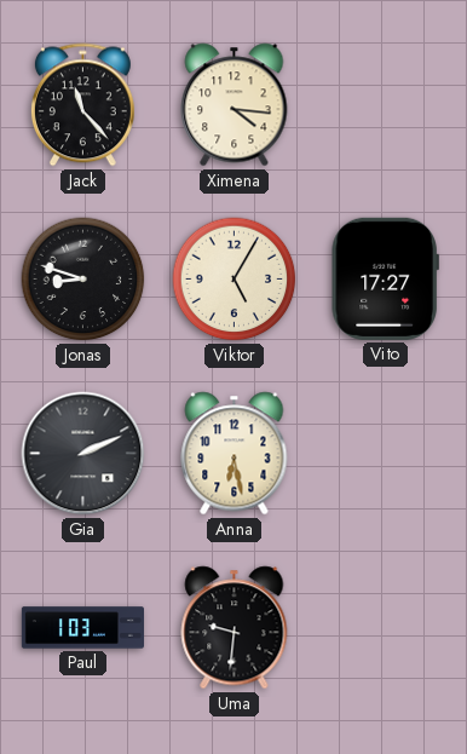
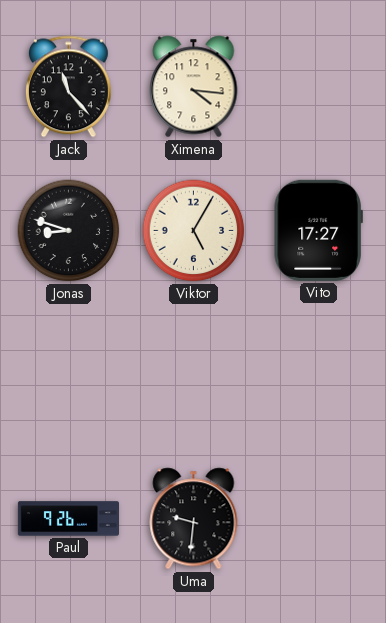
Gia: 2:11 -> none (83, 454)
Anna: 6:28 -> none (235, 454)
Paul: 1:03 -> 9:26 (68, 519)
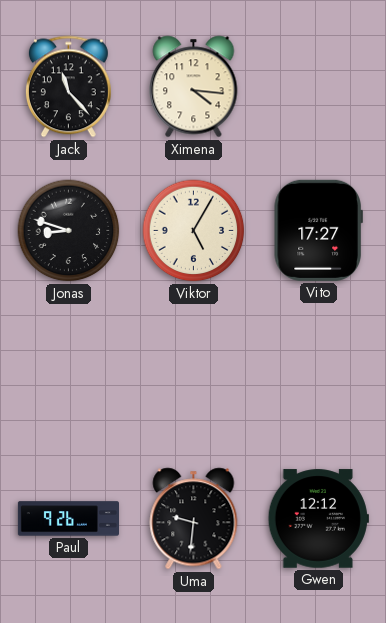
Gwen: none -> 12:12 (318, 519)
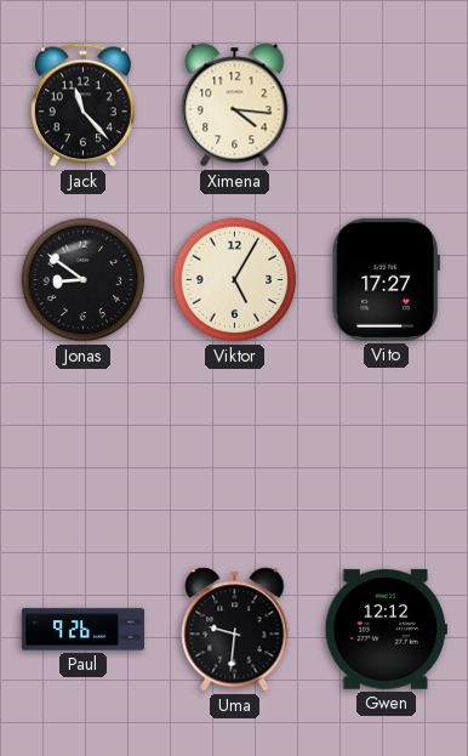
Jonas: 8:48 -> 8:51 (84, 280)
